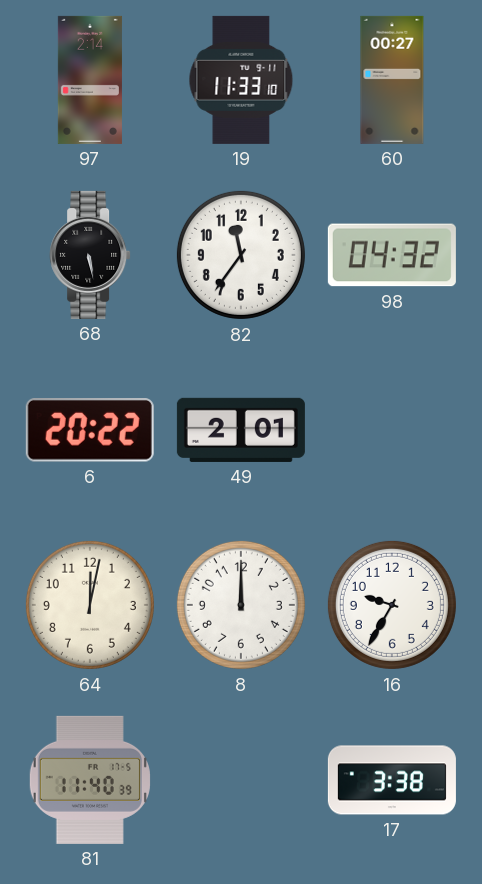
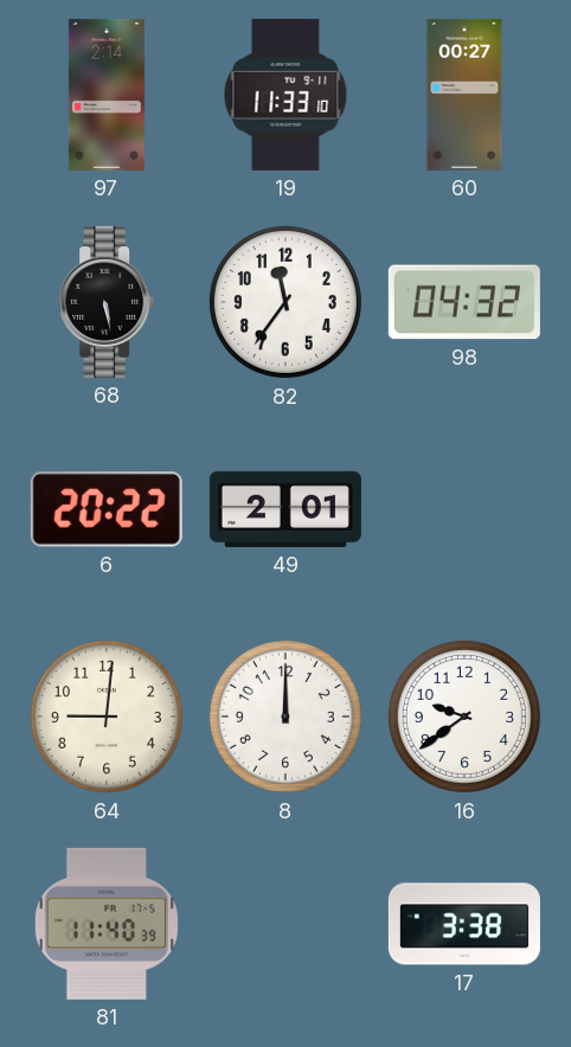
64: 12:02 -> 9:01 (107, 717)
16: 9:35 -> 9:39 (464, 717)
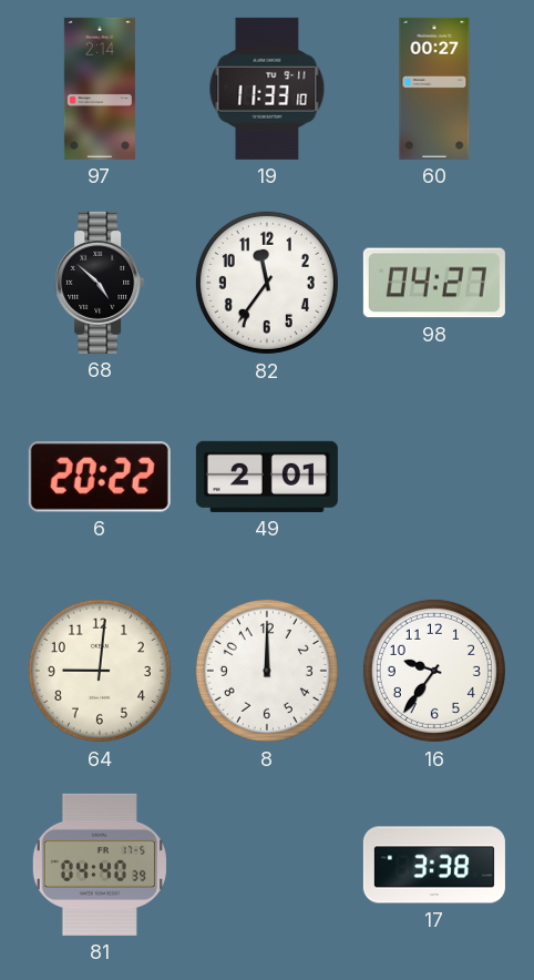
68: 5:28 -> 4:52 (100, 283)
98: 04:32 -> 04:27 (434, 283)
16: 9:39 -> 9:36 (434, 671)
81: 11:40 -> 04:40 (100, 865)
